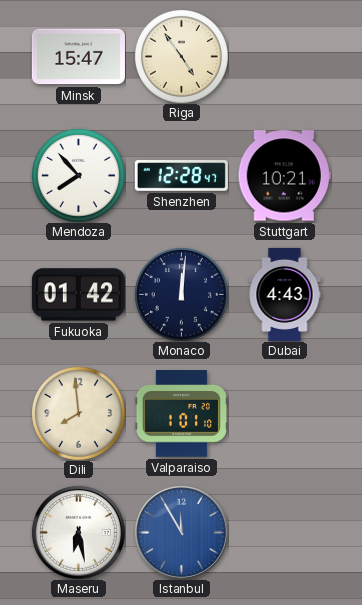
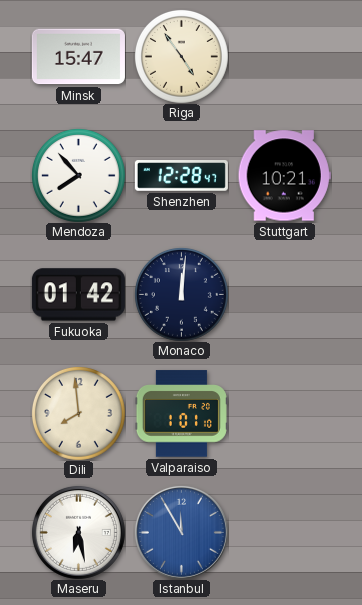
Dubai: 4:43 -> none (285, 294)
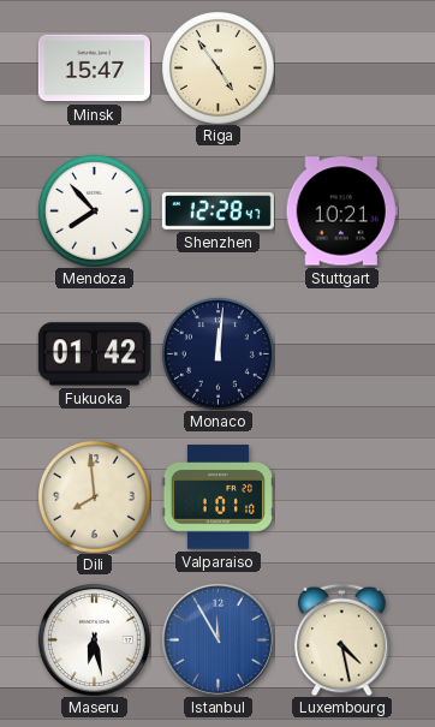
Luxembourg: none -> 4:28 (342, 639)
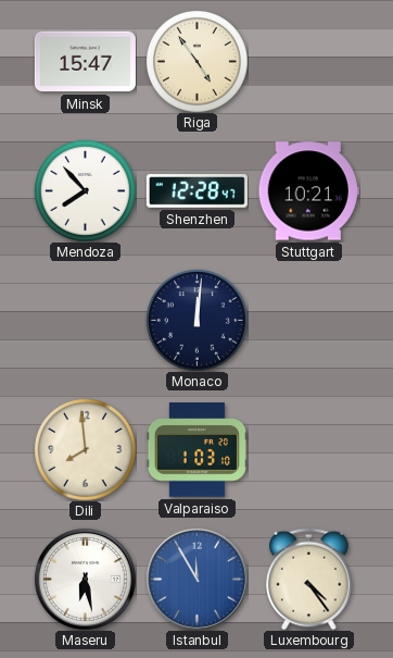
Fukuoka: 01:42 -> none (94, 354)
Valparaiso: 1:01 -> 1:03 (196, 450)
Luxembourg: 4:28 -> 4:24 (309, 579)
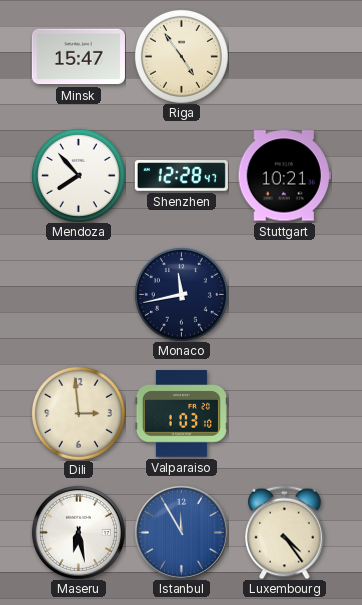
Monaco: 12:01 -> 11:43 (181, 294)
Dili: 7:59 -> 2:59 (78, 413)
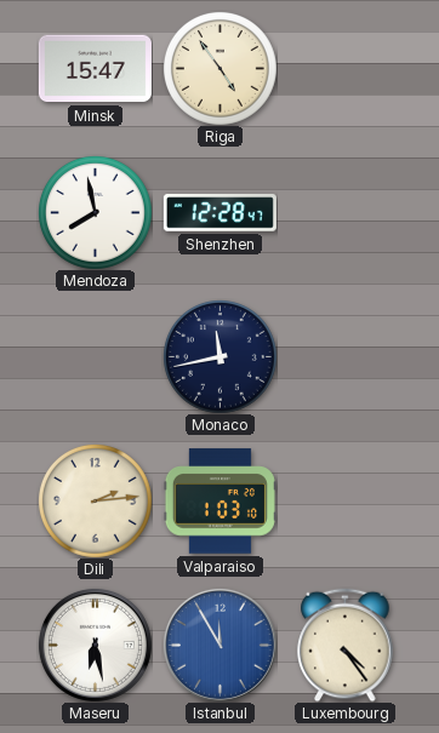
Mendoza: 7:53 -> 7:58 (95, 212)
Stuttgart: 10:21 -> none (284, 176)
Dili: 2:59 -> 2:14 (95, 500)
